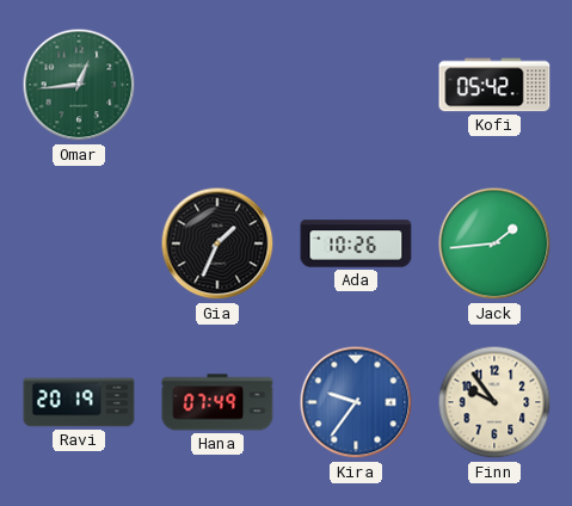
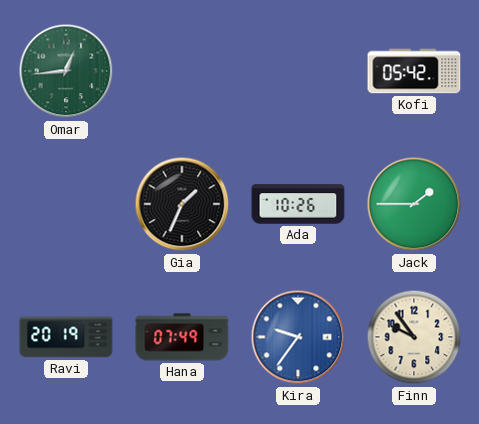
Jack: 1:44 -> 1:45 (414, 204)
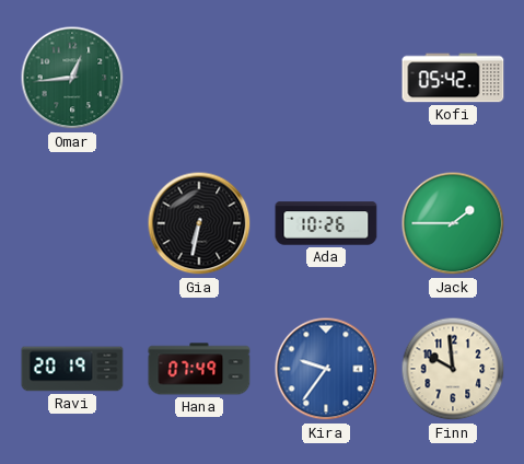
Gia: 1:34 -> 6:32 (199, 223)
Finn: 9:54 -> 9:59 (453, 369)
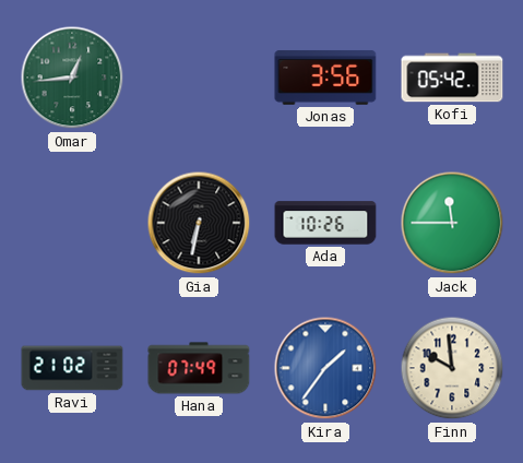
Jonas: none -> 3:56 (325, 78)
Jack: 1:45 -> 11:45 (452, 223)
Ravi: 20:19 -> 21:02 (72, 368)
Kira: 9:36 -> 1:36 (325, 368)
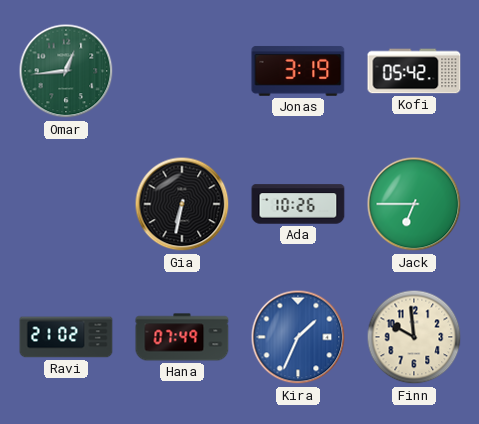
Jonas: 3:56 -> 3:19 (298, 71)
Jack: 11:45 -> 6:45 (414, 204)
Kira: 1:36 -> 1:34 (298, 337)
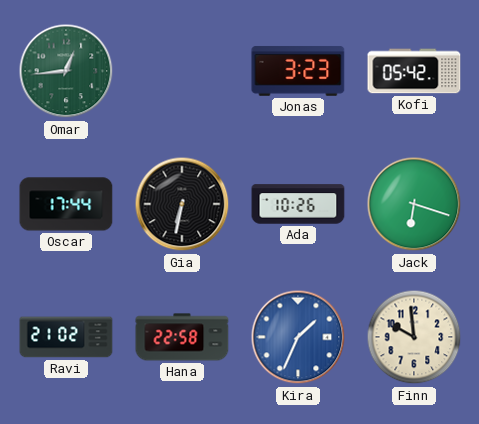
Jonas: 3:19 -> 3:23 (298, 71)
Oscar: none -> 17:44 (66, 204)
Jack: 6:45 -> 6:18 (414, 204)
Hana: 07:49 -> 22:58 (182, 337)
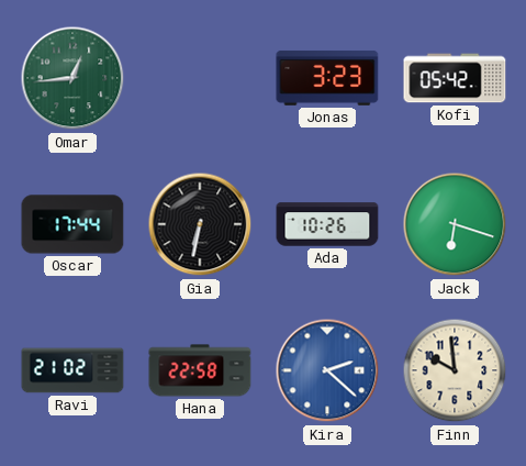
Kira: 1:34 -> 2:22 (327, 370)
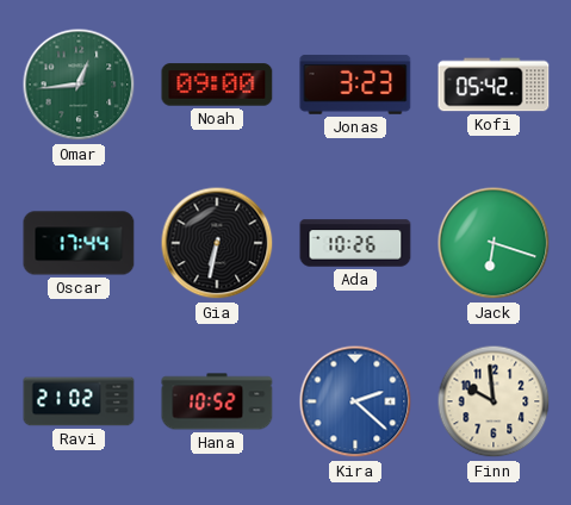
Noah: none -> 09:00 (217, 85)
Hana: 22:58 -> 10:52 (217, 401)
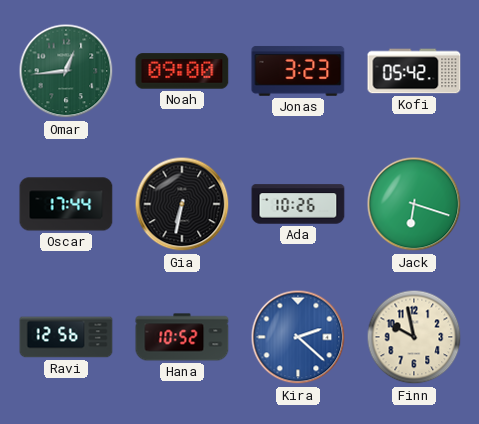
Ravi: 21:02 -> 12:56 (66, 337)
Finn: 9:59 -> 9:58 (414, 337)
